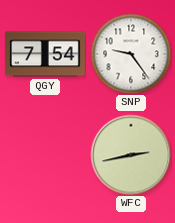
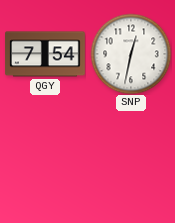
SNP: 9:24 -> 12:32 (131, 54)
WFC: 2:43 -> none (131, 155)
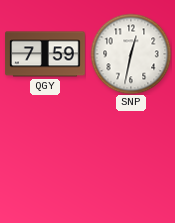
QGY: 7:54 -> 7:59 (45, 54)
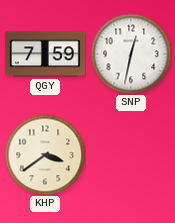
KHP: none -> 3:39 (45, 155)
